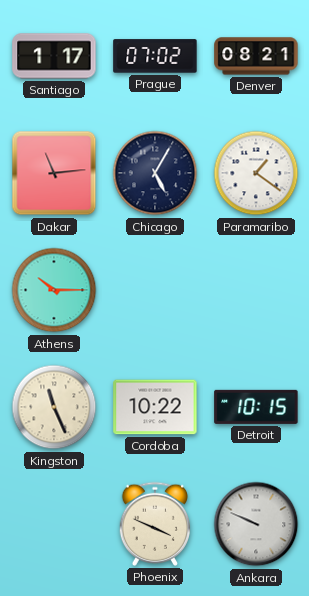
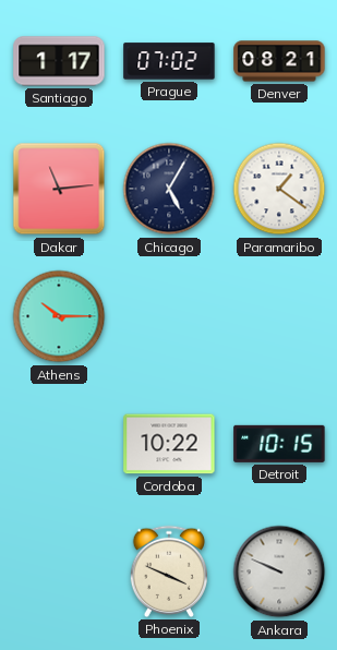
Kingston: 11:26 -> none (54, 407)
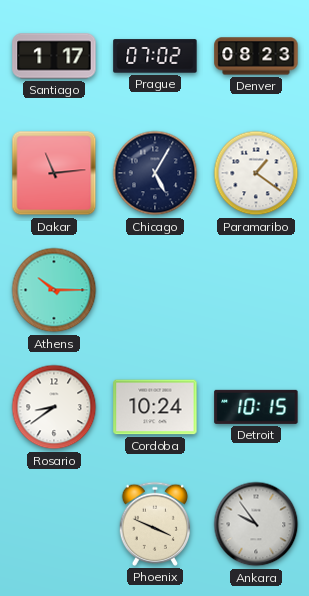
Denver: 08:21 -> 08:23 (256, 56)
Rosario: none -> 8:39 (54, 407)
Cordoba: 10:22 -> 10:24 (155, 407)
Ankara: 9:49 -> 9:54 (256, 524)
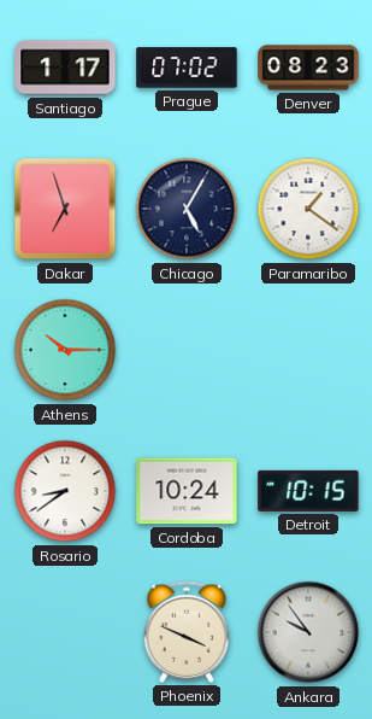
Dakar: 11:14 -> 6:57 (65, 209)
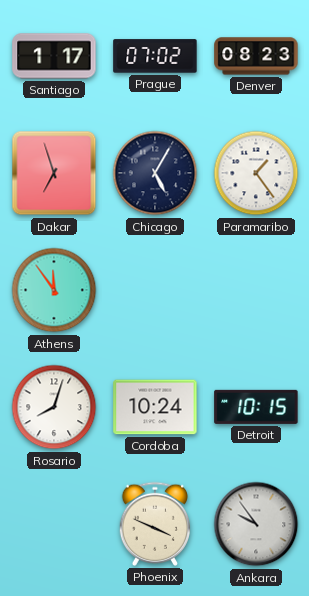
Paramaribo: 1:21 -> 1:24 (256, 173)
Athens: 10:15 -> 11:54 (54, 290)
Rosario: 8:39 -> 8:03 (54, 407)
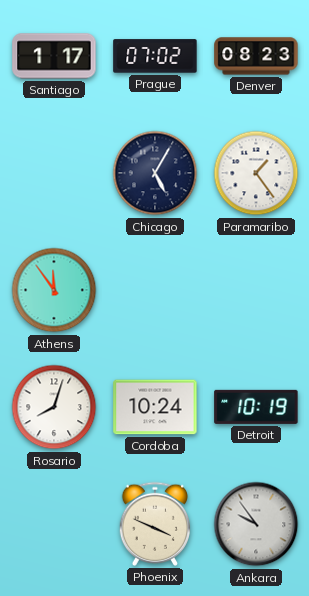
Dakar: 6:57 -> none (54, 173)
Detroit: 10:15 -> 10:19 (256, 407)
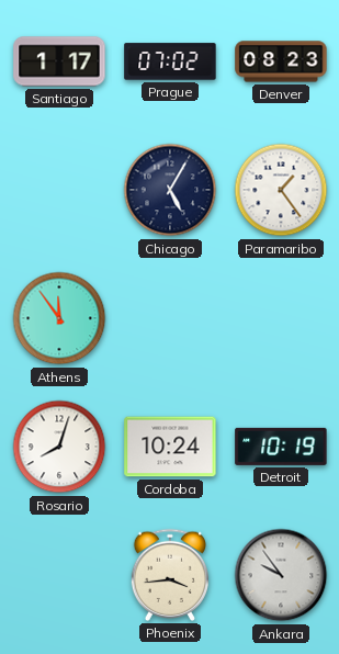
Phoenix: 3:49 -> 3:44 (169, 575)
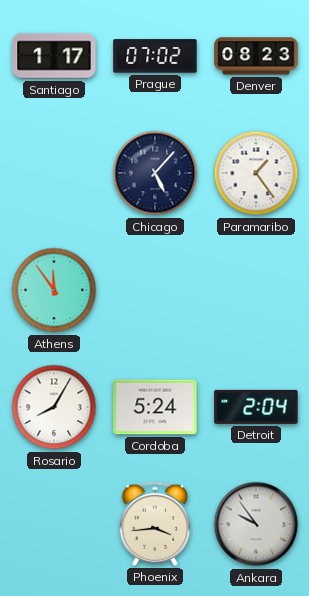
Chicago: 5:05 -> 5:07 (155, 173)
Rosario: 8:03 -> 8:05 (54, 407)
Cordoba: 10:24 -> 5:24 (155, 407)
Detroit: 10:19 -> 2:04 (256, 407)
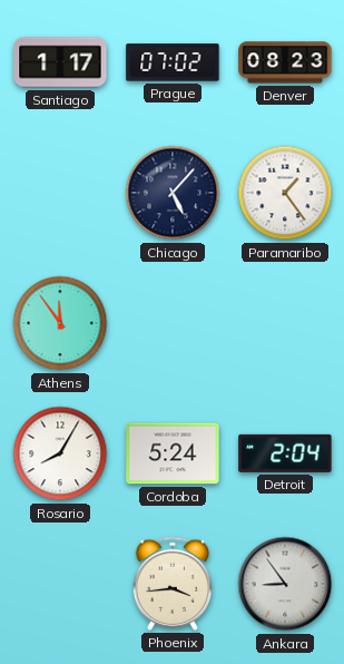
Ankara: 9:54 -> 8:54 (285, 584)
